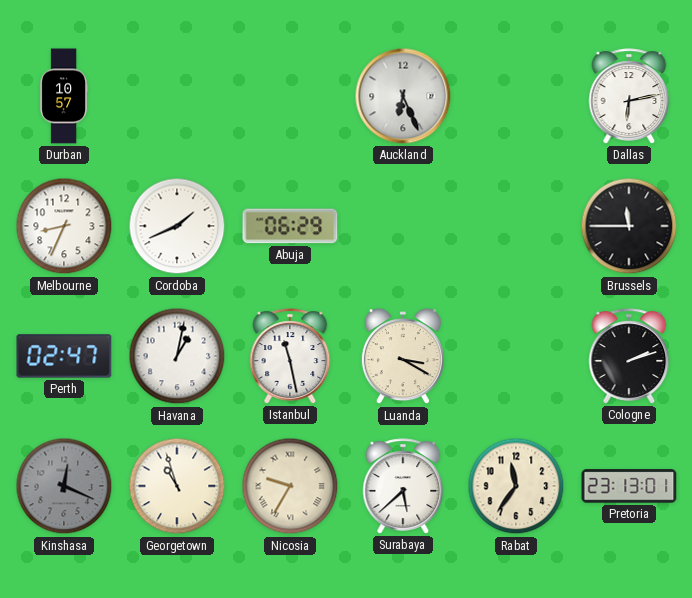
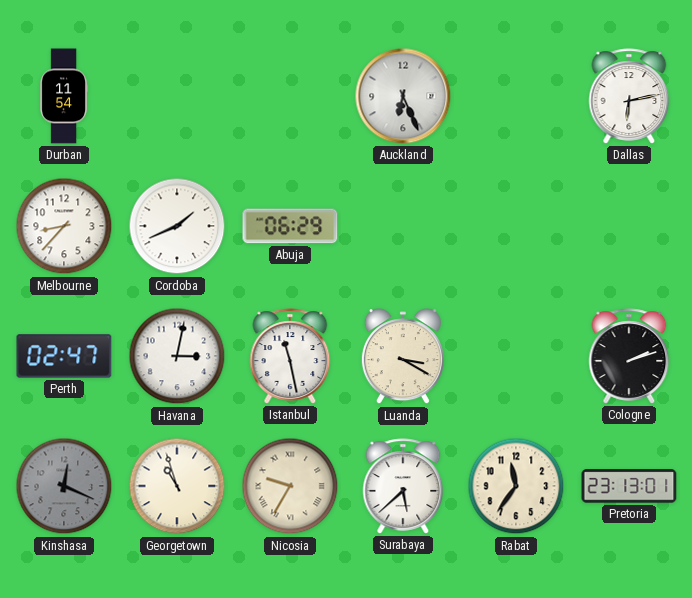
Durban: 10:57 -> 11:54 (63, 96)
Melbourne: 8:34 -> 8:37 (64, 226)
Brussels: 11:45 -> none (629, 226)
Havana: 1:02 -> 3:02 (177, 356)
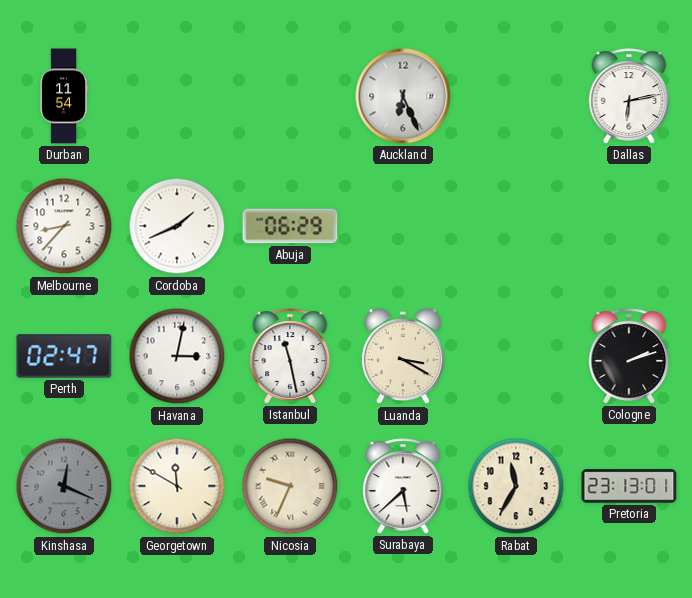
Georgetown: 10:57 -> 11:50 (177, 486)
Nicosia: 9:35 -> 9:34 (290, 486)
Rabat: 11:36 -> 11:35 (516, 486)
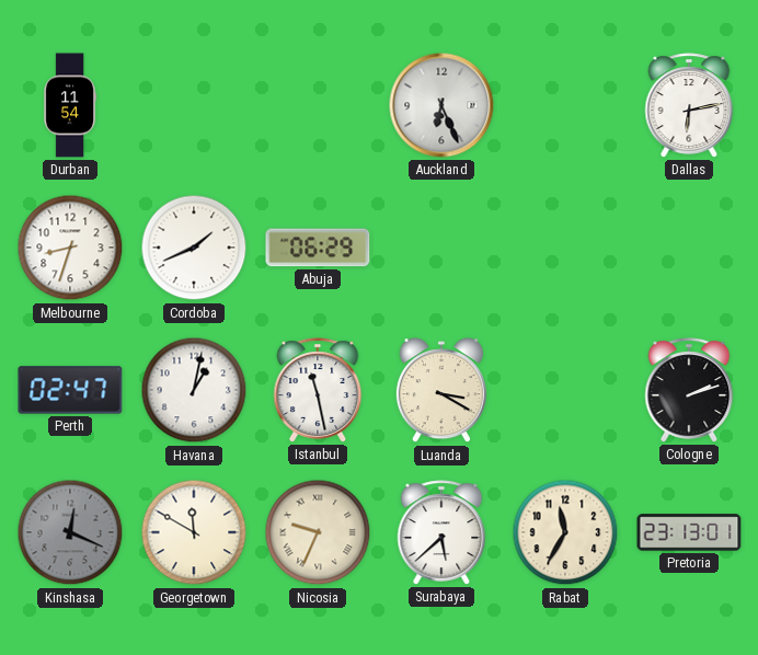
Melbourne: 8:37 -> 8:33 (70, 248)
Havana: 3:02 -> 1:02 (194, 390)
